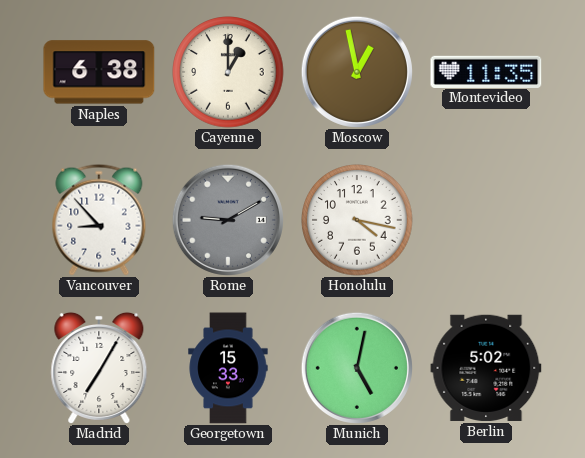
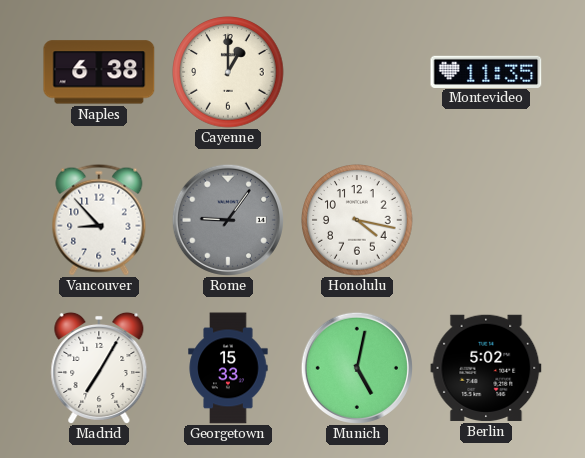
Moscow: 12:58 -> none (357, 72)
Rome: 9:10 -> 9:06 (228, 220)
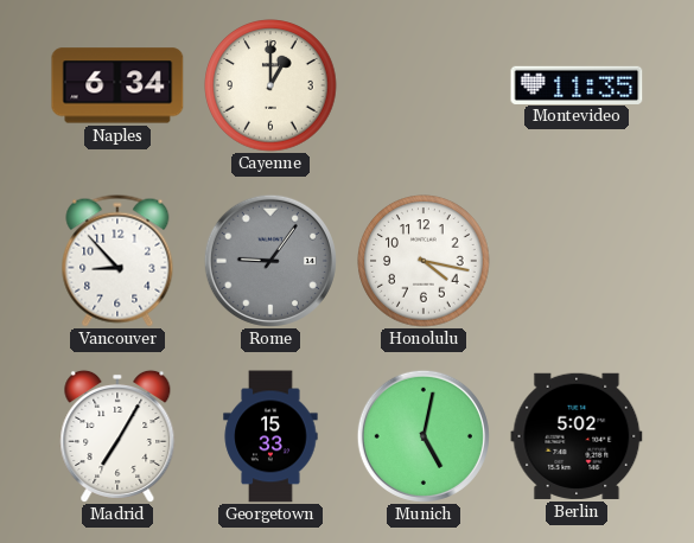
Naples: 6:38 -> 6:34 (117, 85)
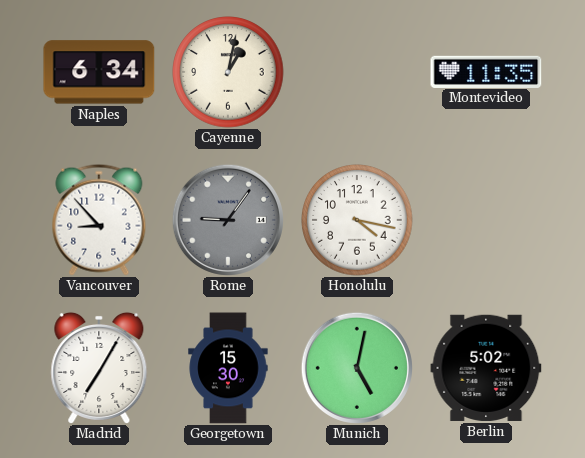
Cayenne: 1:00 -> 1:02 (228, 72)
Georgetown: 15:33 -> 15:30 (228, 368)
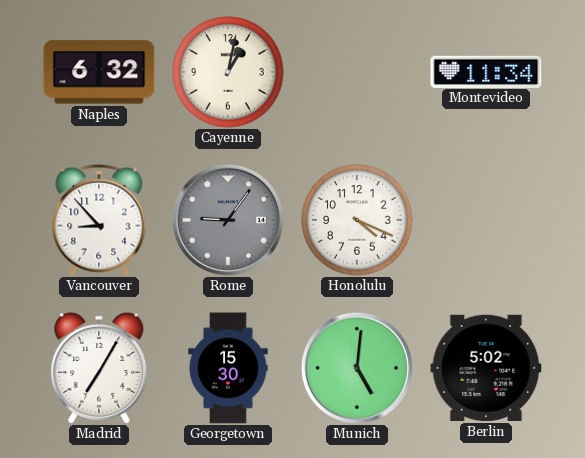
Naples: 6:34 -> 6:32 (99, 72)
Montevideo: 11:35 -> 11:34 (486, 71)
Honolulu: 4:17 -> 4:19 (357, 220)
Munich: 5:02 -> 5:01 (357, 368)
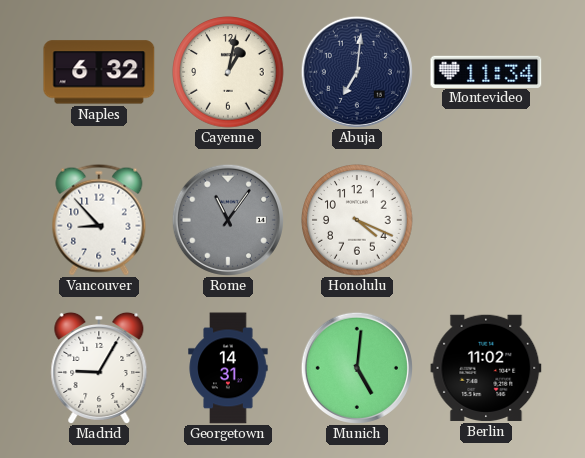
Abuja: none -> 7:01 (357, 72)
Rome: 9:06 -> 11:06 (228, 220)
Madrid: 7:05 -> 9:05 (99, 367)
Georgetown: 15:30 -> 14:31 (228, 368)
Berlin: 5:02 -> 11:02 (486, 368)
